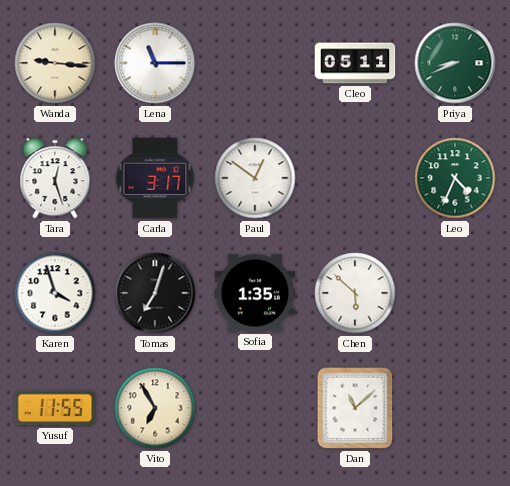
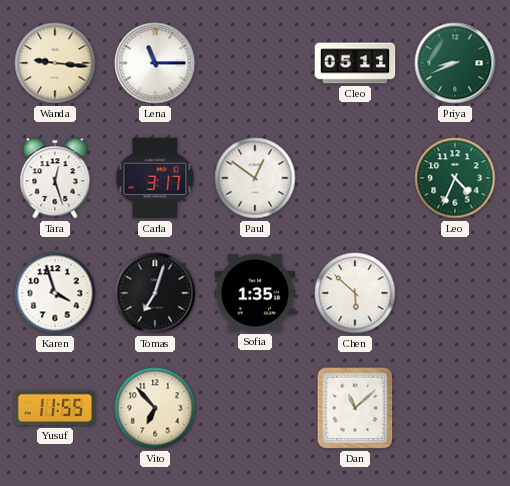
Vito: 6:55 -> 6:53 (155, 408)
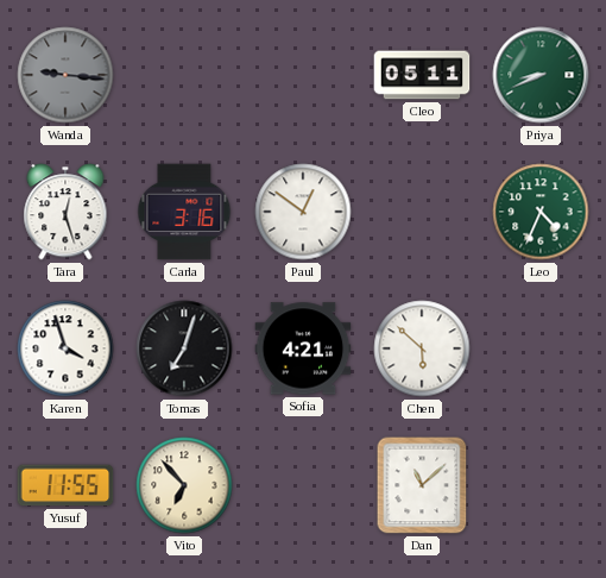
Wanda dial: cream -> grey (65, 75)
Lena: 11:15 -> none (155, 63)
Carla: 3:17 -> 3:16 (184, 212)
Sofia: 1:35 -> 4:21 (303, 348)
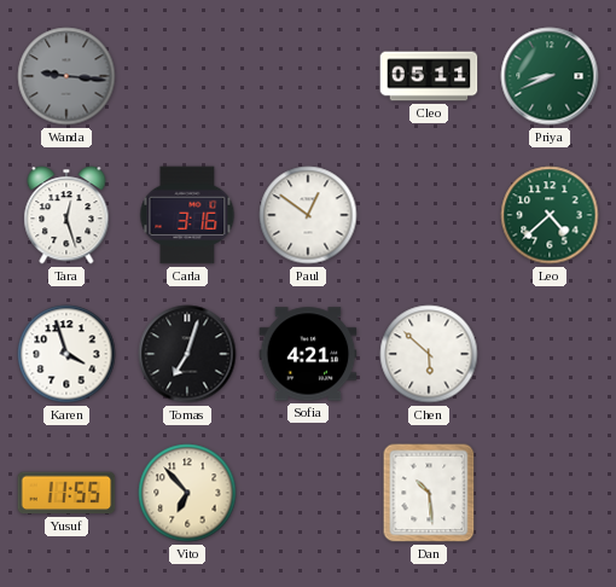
Leo: 4:34 -> 4:38 (550, 215)
Dan: 11:08 -> 10:29 (429, 493)
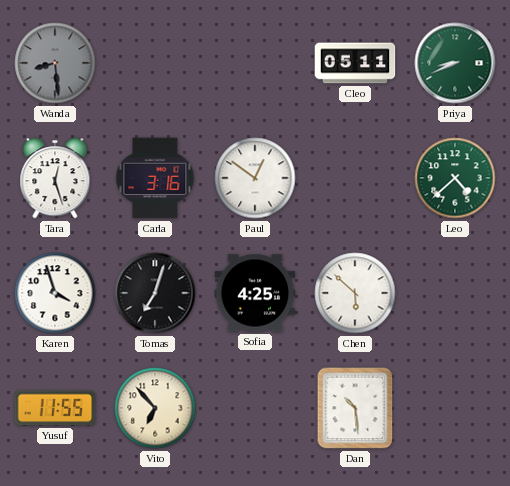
Wanda: 9:16 -> 8:29 (55, 63)
Sofia: 4:21 -> 4:25 (255, 293)
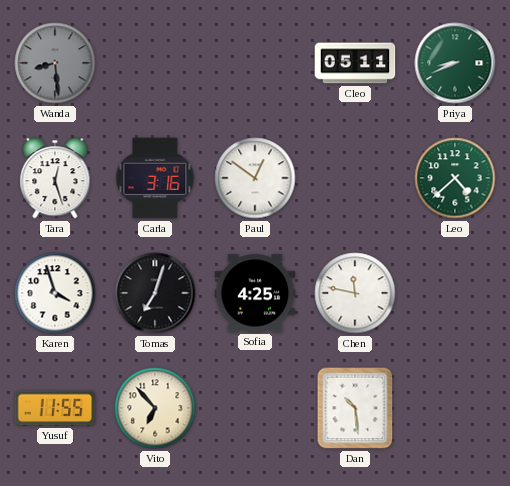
Chen: 5:52 -> 11:47 (355, 293)
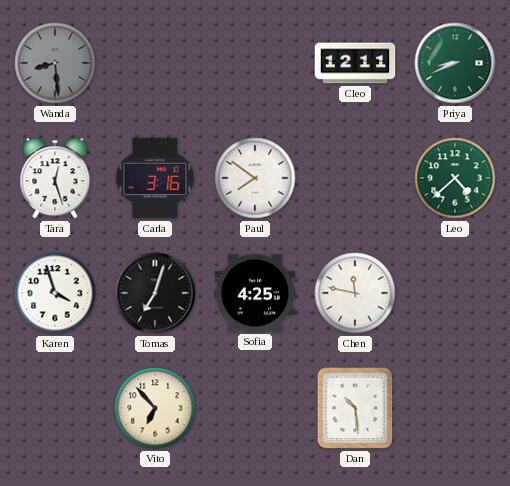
Cleo: 05:11 -> 12:11 (355, 63)
Paul: 12:51 -> 7:51 (255, 178)
Yusuf: 11:55 -> none (55, 408)
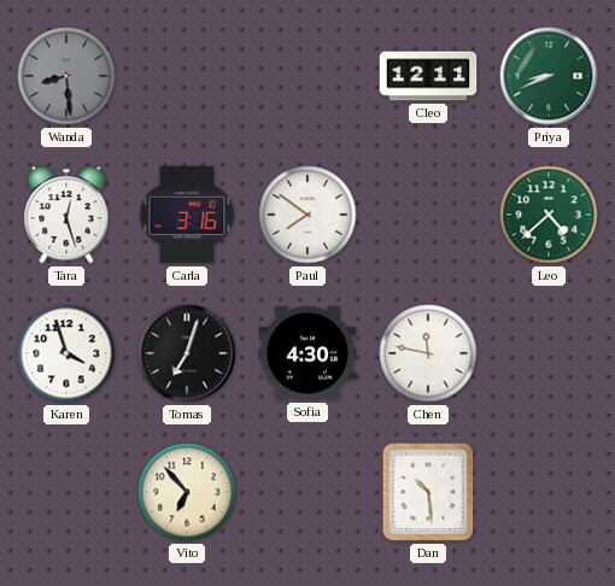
Sofia: 4:25 -> 4:30 (307, 353)
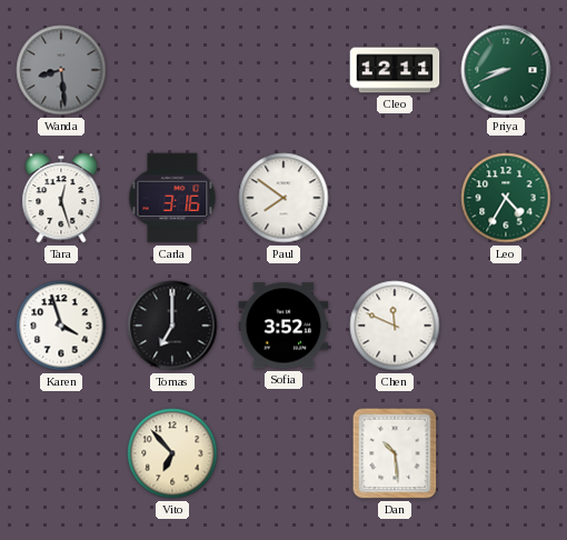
Leo: 4:38 -> 4:35 (506, 198)
Tomas: 7:03 -> 7:00 (172, 326)
Sofia: 4:30 -> 3:52 (283, 326)
Chen: 11:47 -> 11:49 (395, 326)
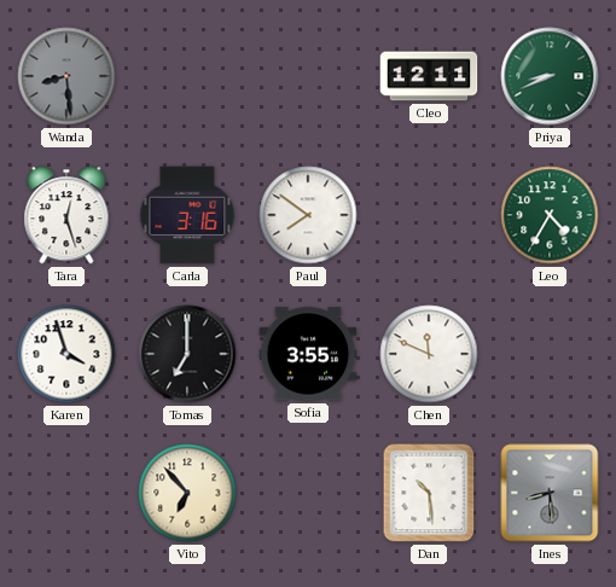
Sofia: 3:52 -> 3:55 (308, 354)
Ines: none -> 8:29 (550, 493)
